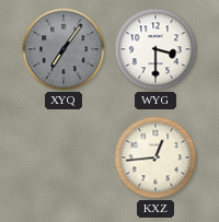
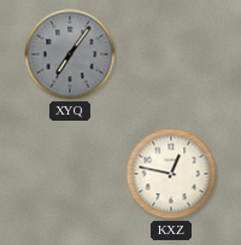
WYG: 3:30 -> none (155, 49)
KXZ: 12:44 -> 12:47 (171, 174)
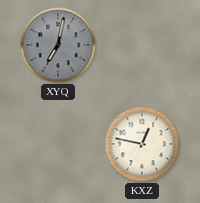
XYQ: 7:06 -> 7:02 (58, 45)
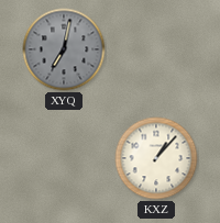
KXZ: 12:47 -> 1:07 (156, 158)
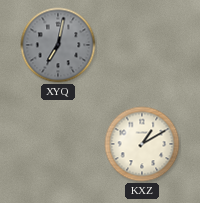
KXZ: 1:07 -> 1:10 (142, 144)
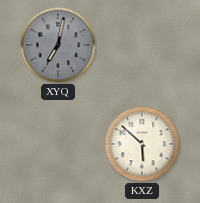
KXZ: 1:10 -> 5:52 (142, 144)
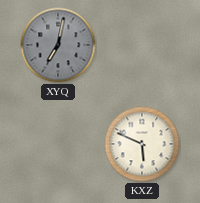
KXZ: 5:52 -> 5:49 (142, 144)
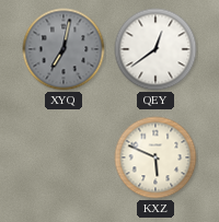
QEY: none -> 12:39 (155, 49)
